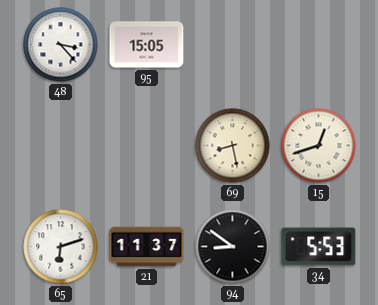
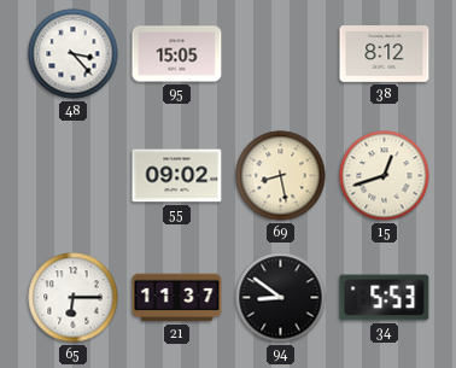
38: none -> 8:12 (385, 54)
55: none -> 09:02 (177, 176)
65: 6:12 -> 6:15 (74, 298)
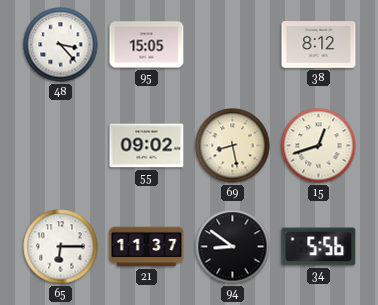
34: 5:53 -> 5:56 (319, 247)
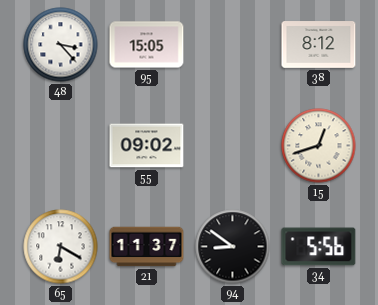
69: 8:28 -> none (233, 146)
65: 6:15 -> 6:20 (61, 247)
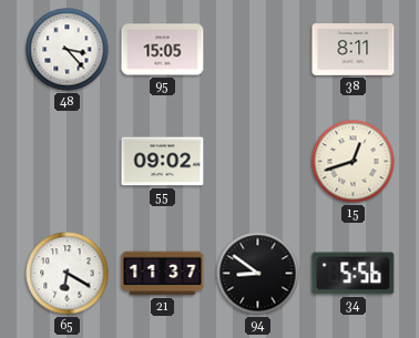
38: 8:12 -> 8:11 (354, 50)
